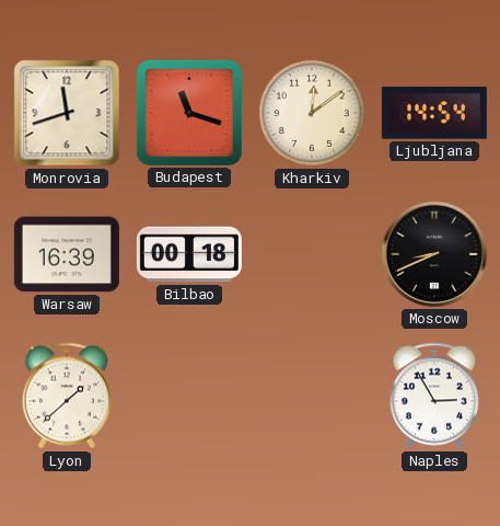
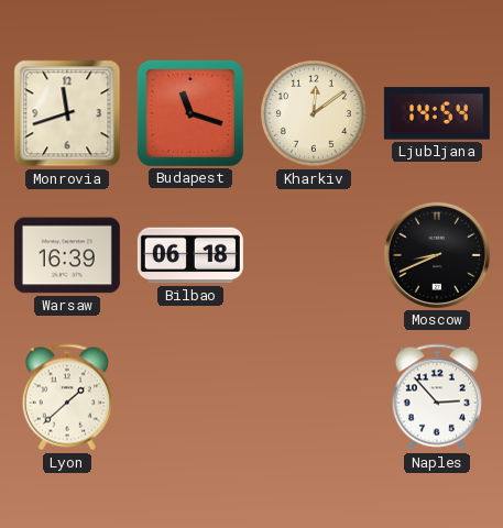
Bilbao: 00:18 -> 06:18 (190, 255)
Naples: 2:55 -> 2:53 (437, 397)
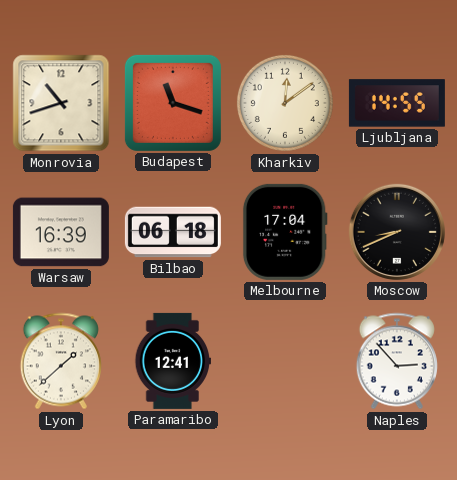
Monrovia: 11:42 -> 10:42 (61, 103)
Ljubljana: 14:54 -> 14:55 (397, 103)
Melbourne: none -> 17:04 (285, 232)
Paramaribo: none -> 12:41 (172, 361)
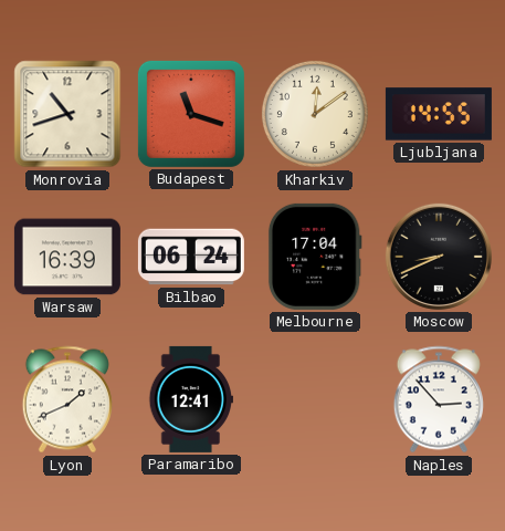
Bilbao: 06:18 -> 06:24 (191, 257)
Lyon: 1:38 -> 1:41 (67, 399)
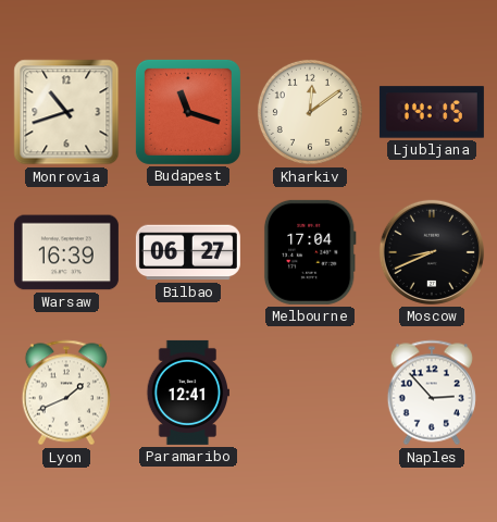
Ljubljana: 14:55 -> 14:15 (432, 112)
Bilbao: 06:24 -> 06:27 (188, 252)
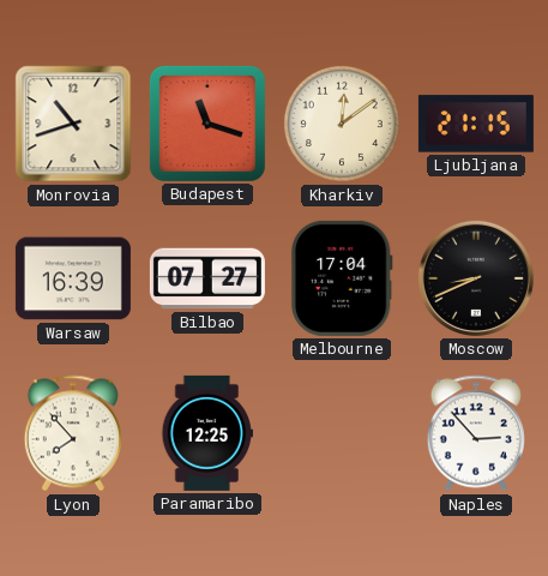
Ljubljana: 14:15 -> 21:15 (476, 124)
Bilbao: 06:27 -> 07:27 (207, 278)
Lyon: 1:41 -> 7:53 (73, 433)
Paramaribo: 12:41 -> 12:25 (206, 433)
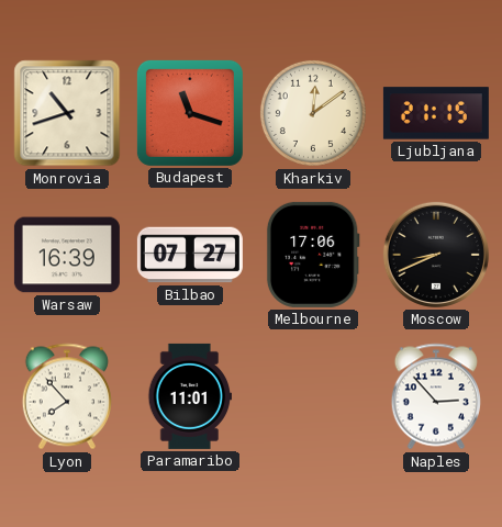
Melbourne: 17:04 -> 17:06 (313, 255)
Paramaribo: 12:25 -> 11:01 (189, 396)
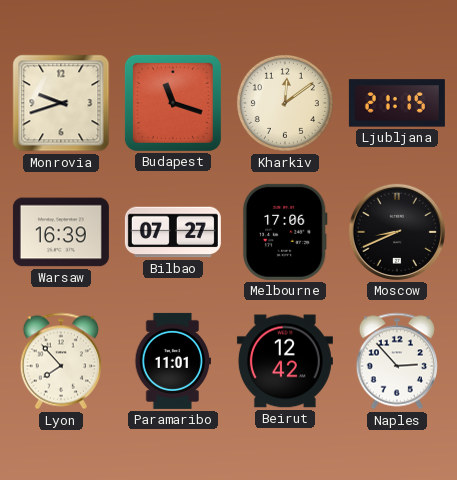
Monrovia: 10:42 -> 9:42 (61, 103)
Beirut: none -> 12:42 (285, 361)
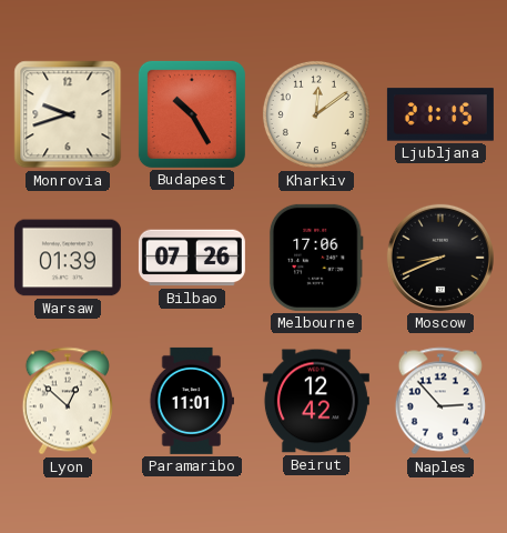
Budapest: 11:18 -> 10:25 (192, 114)
Warsaw: 16:39 -> 01:39 (68, 258)
Bilbao: 07:27 -> 07:26 (192, 258)
Lyon: 7:53 -> 12:52 (68, 401)
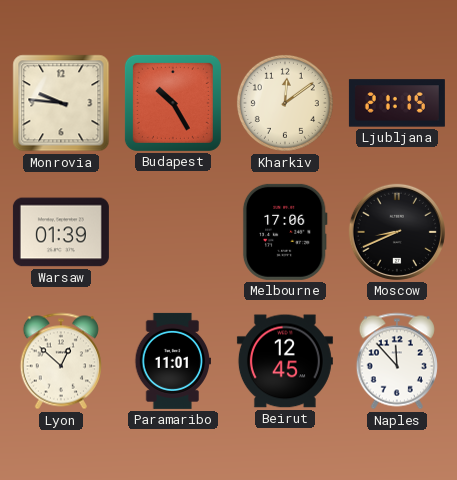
Monrovia: 9:42 -> 9:46 (61, 103)
Bilbao: 07:26 -> none (192, 258)
Beirut: 12:42 -> 12:45 (285, 361)
Naples: 2:53 -> 11:53 (397, 361)
